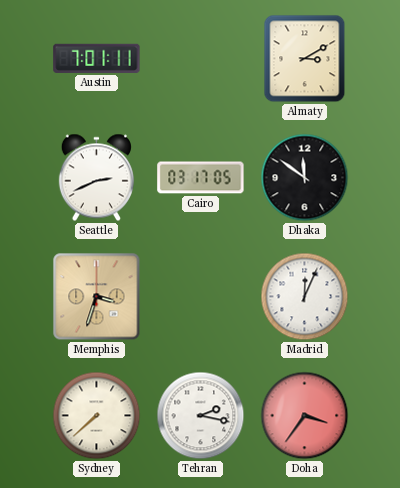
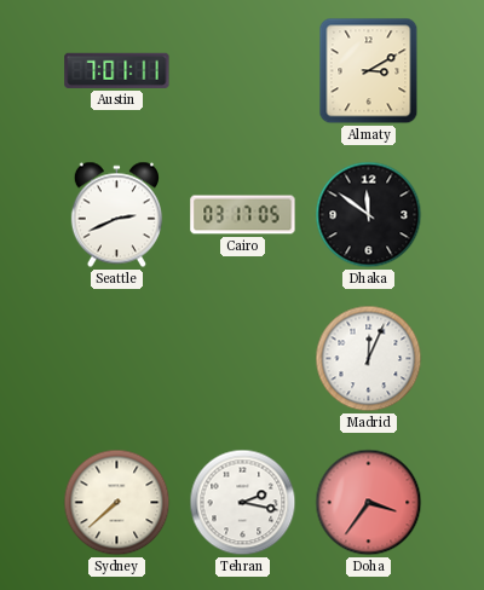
Memphis: 3:33 -> none (97, 297)
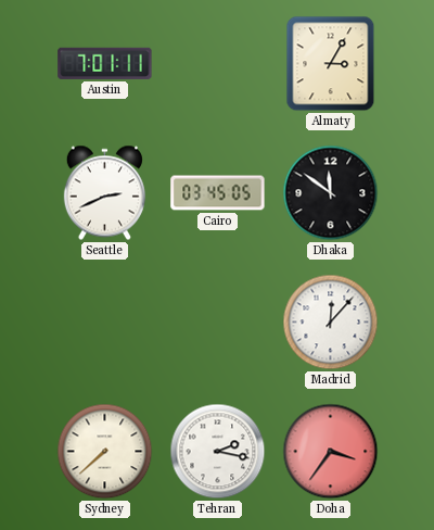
Almaty: 3:10 -> 3:05 (331, 64)
Cairo: 03:17 -> 03:45 (218, 193)
Madrid: 12:04 -> 12:07 (331, 323)
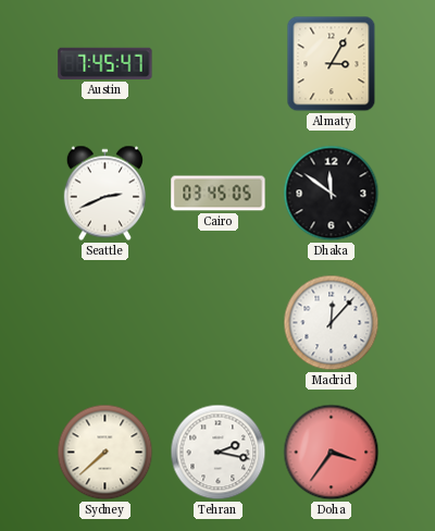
Austin: 7:01 -> 7:45 (105, 63)
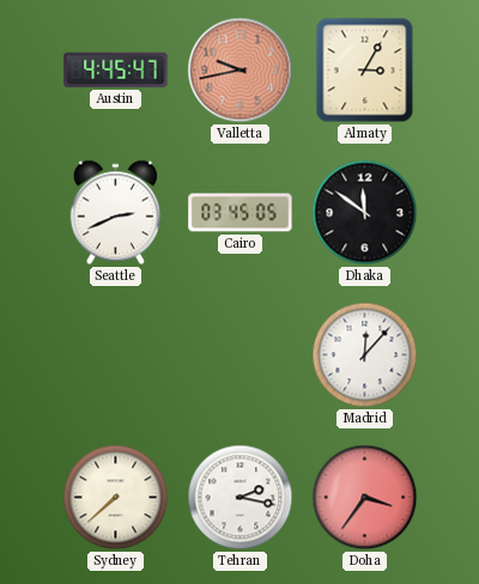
Austin: 7:45 -> 4:45 (116, 69)
Valletta: none -> 9:43 (241, 71)
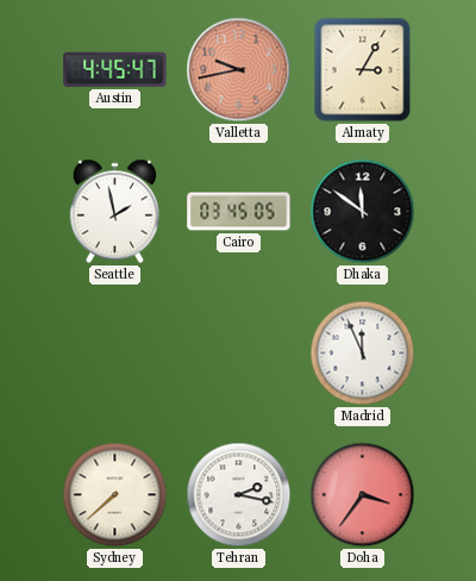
Seattle: 2:41 -> 1:58 (114, 212)
Madrid: 12:07 -> 11:56 (363, 354)
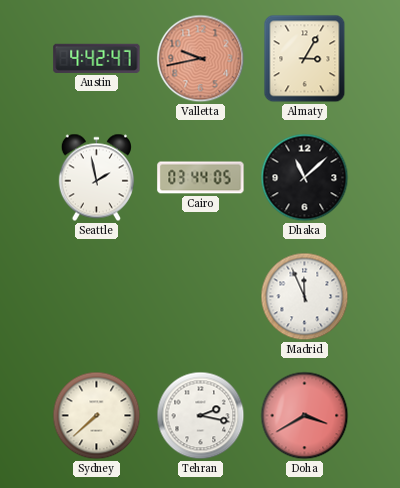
Austin: 4:45 -> 4:42 (97, 58)
Cairo: 03:45 -> 03:44 (201, 178)
Dhaka: 11:51 -> 11:08 (305, 178)
Doha: 3:36 -> 3:40 (305, 416)
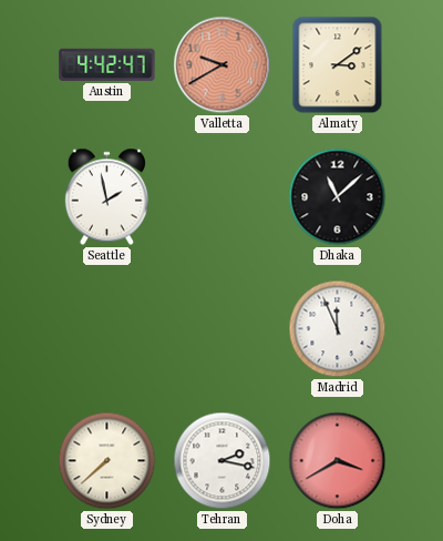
Valletta: 9:43 -> 9:40 (223, 65)
Almaty: 3:05 -> 3:09 (338, 65)
Cairo: 03:44 -> none (201, 178)
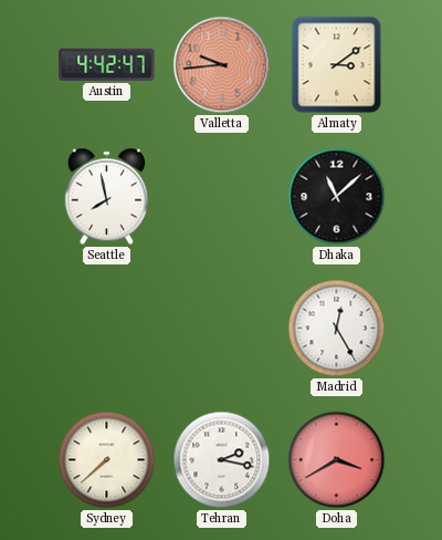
Valletta: 9:40 -> 9:44 (222, 65)
Seattle: 1:58 -> 7:58 (106, 197)
Madrid: 11:56 -> 12:25 (337, 329)
